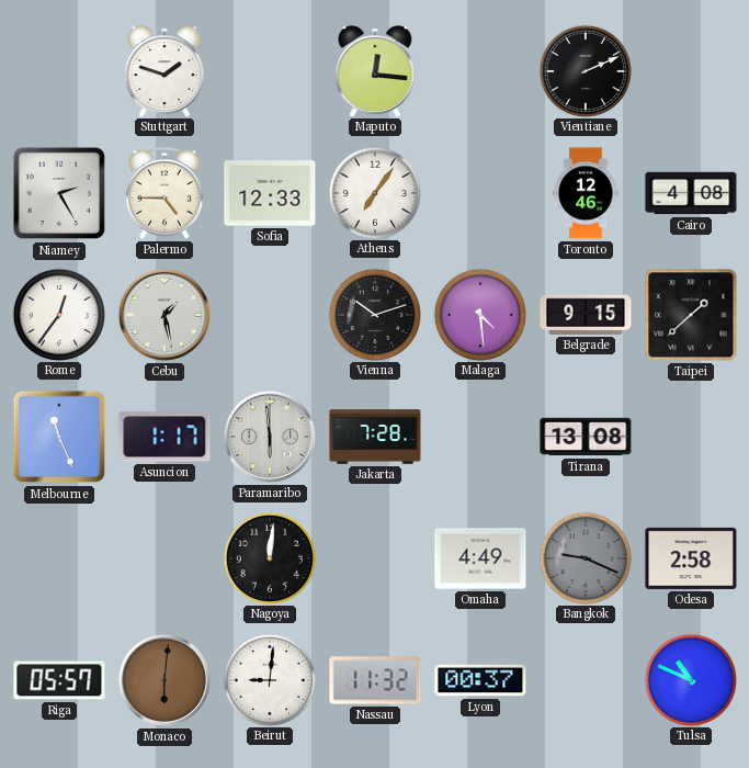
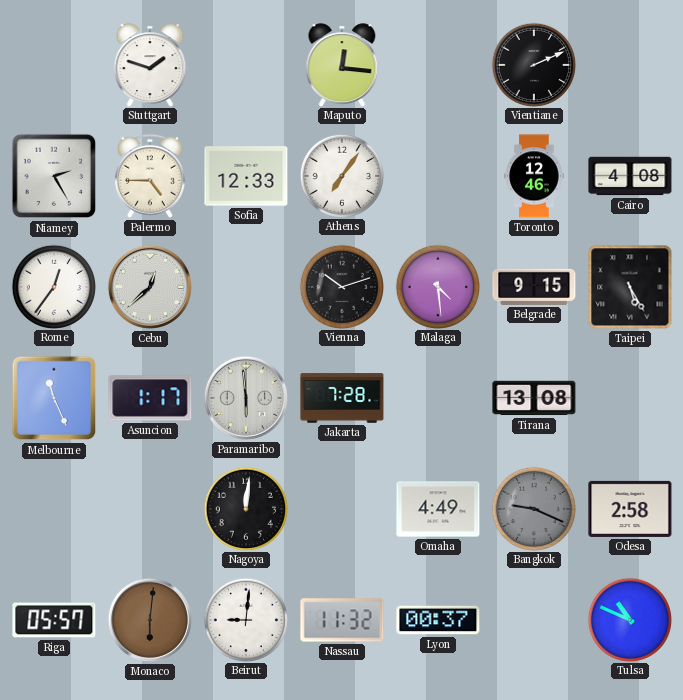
Cebu: 1:28 -> 12:38 (150, 287)
Taipei: 1:38 -> 5:25 (630, 287)
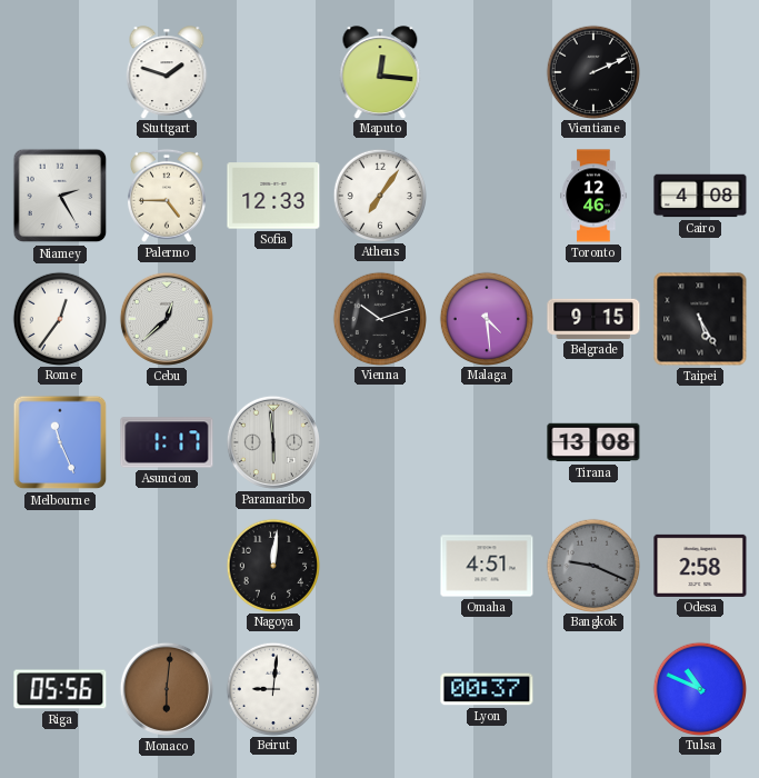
Jakarta: 7:28 -> none (342, 398)
Omaha: 4:49 -> 4:51 (487, 566)
Riga: 05:57 -> 05:56 (60, 689)
Nassau: 11:32 -> none (342, 620)
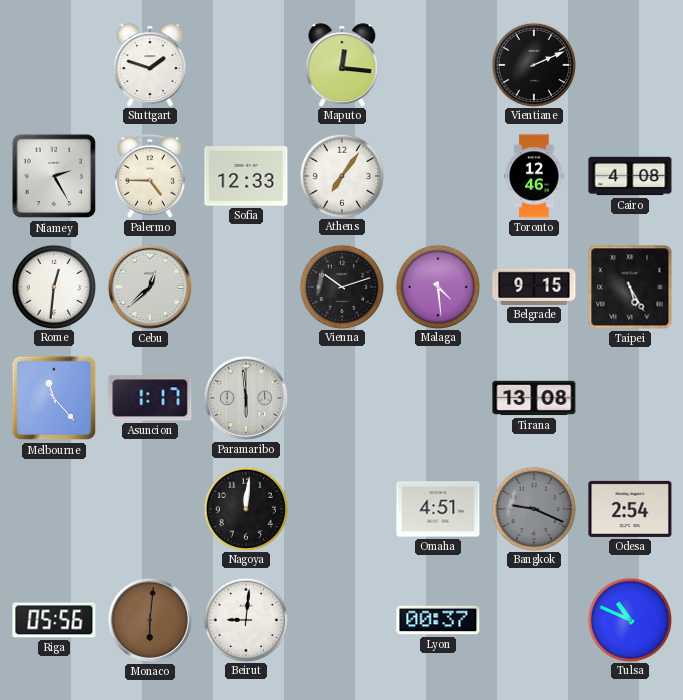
Rome: 12:36 -> 12:31 (54, 286)
Melbourne: 11:26 -> 11:23 (54, 398)
Odesa: 2:58 -> 2:54 (630, 509)
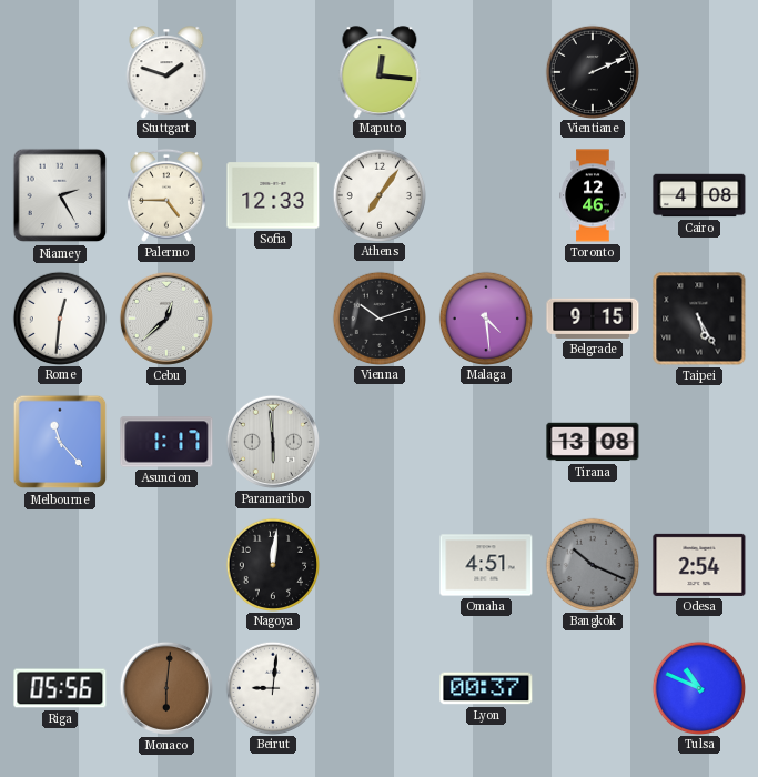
Bangkok: 9:19 -> 10:19 (593, 564)
